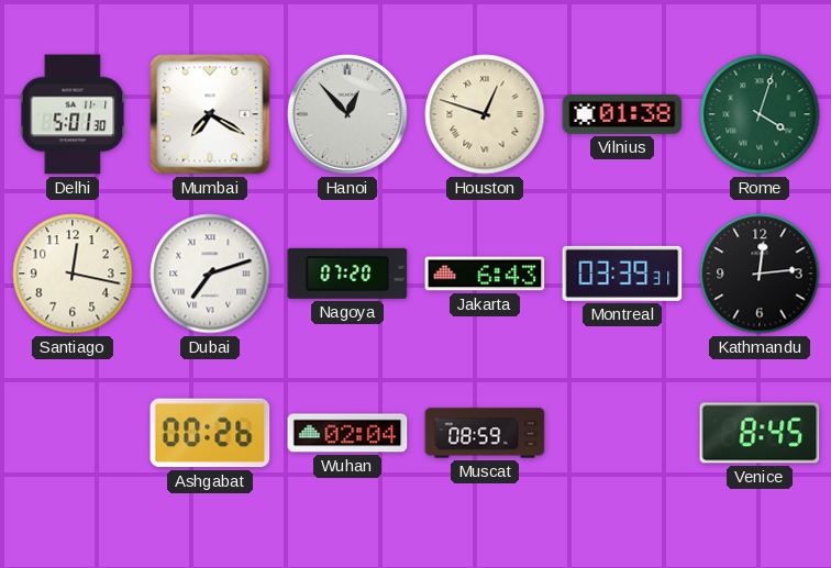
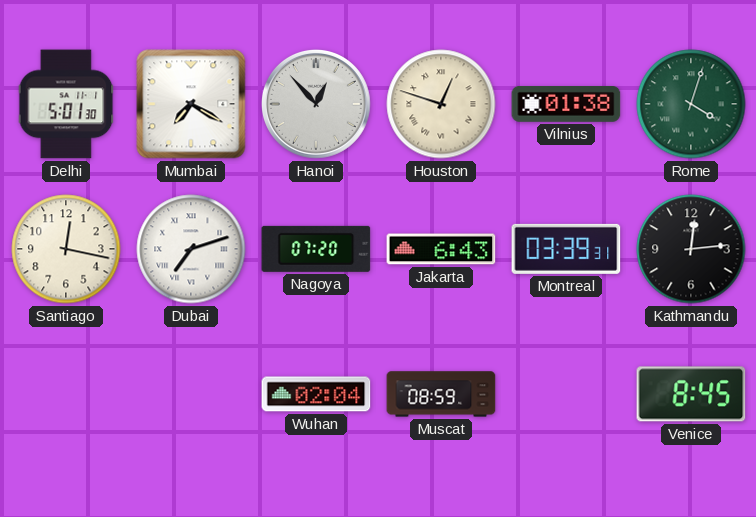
Ashgabat: 00:26 -> none (210, 433)
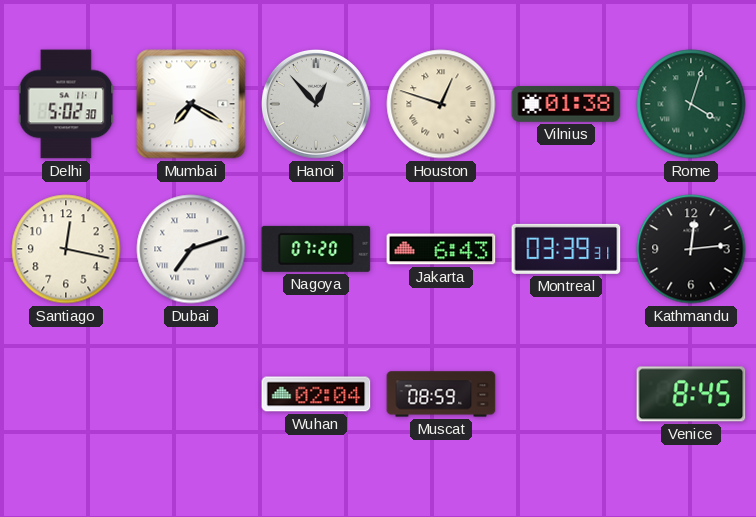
Delhi: 5:01 -> 5:02 (66, 104)
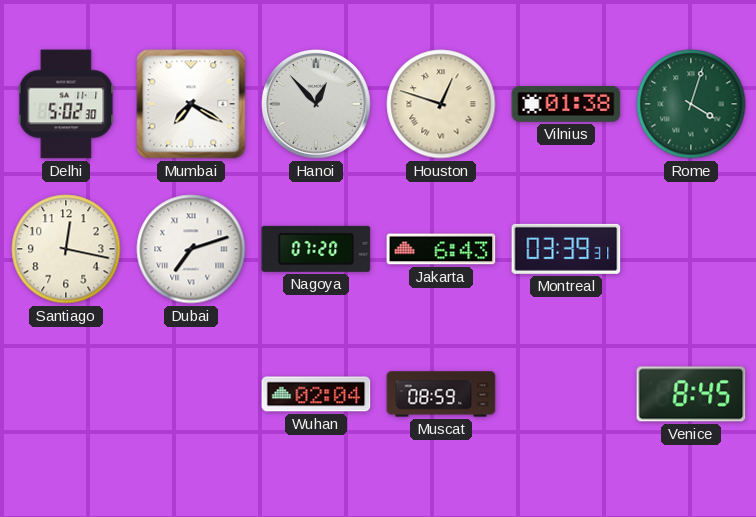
Kathmandu: 12:14 -> none (691, 249)
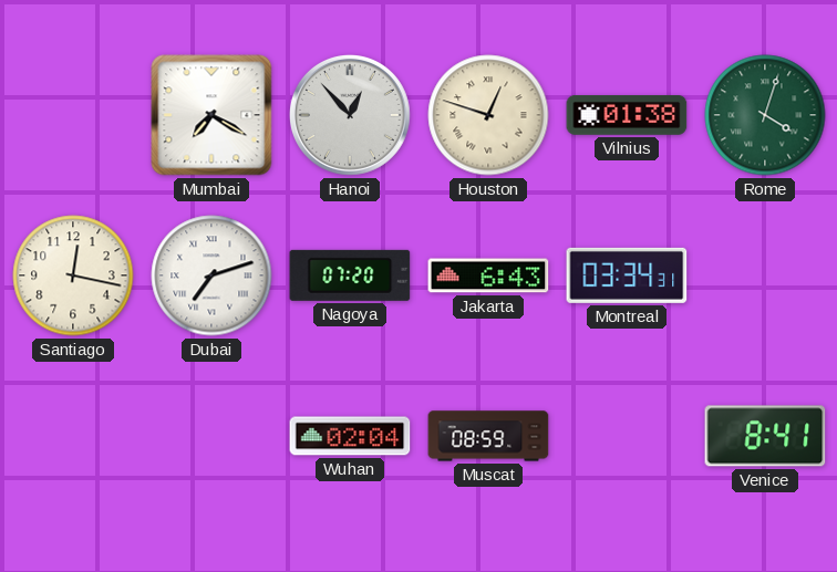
Delhi: 5:02 -> none (66, 104)
Montreal: 03:39 -> 03:34 (627, 275)
Venice: 8:45 -> 8:41 (765, 436)
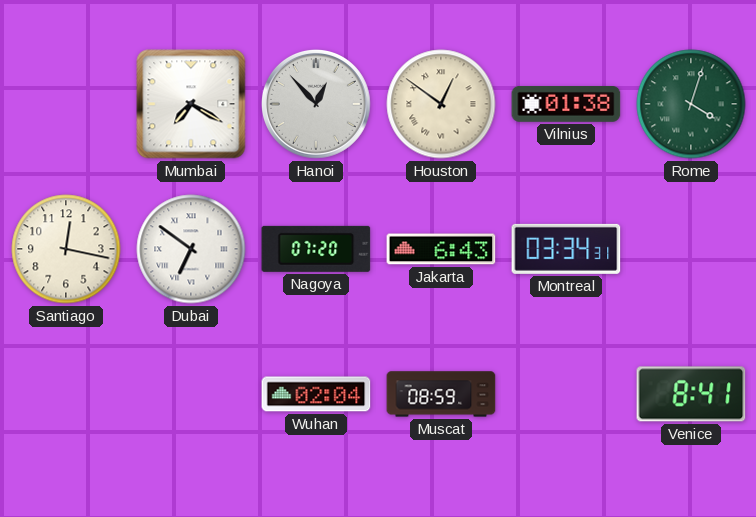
Houston: 12:48 -> 12:51 (441, 104)
Dubai: 7:12 -> 6:51 (191, 249)
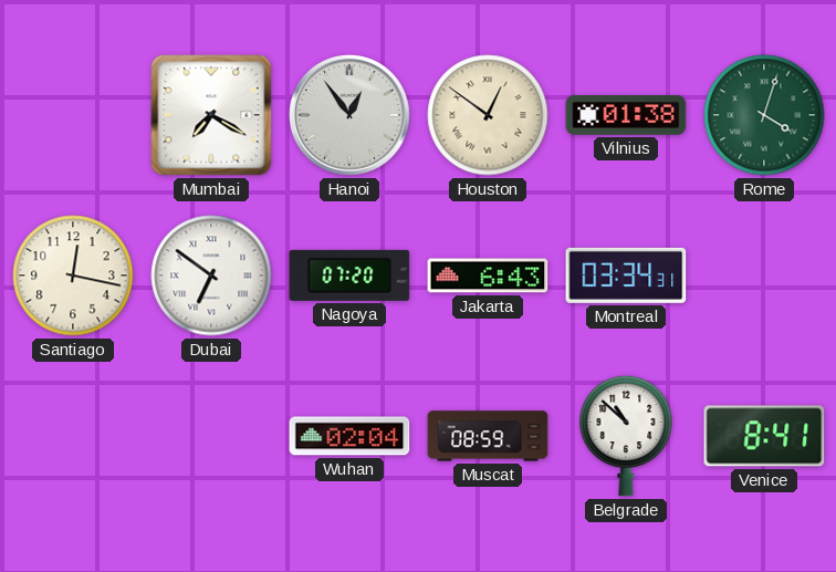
Hanoi: 12:53 -> 12:54 (351, 116)
Belgrade: none -> 10:52 (626, 436)
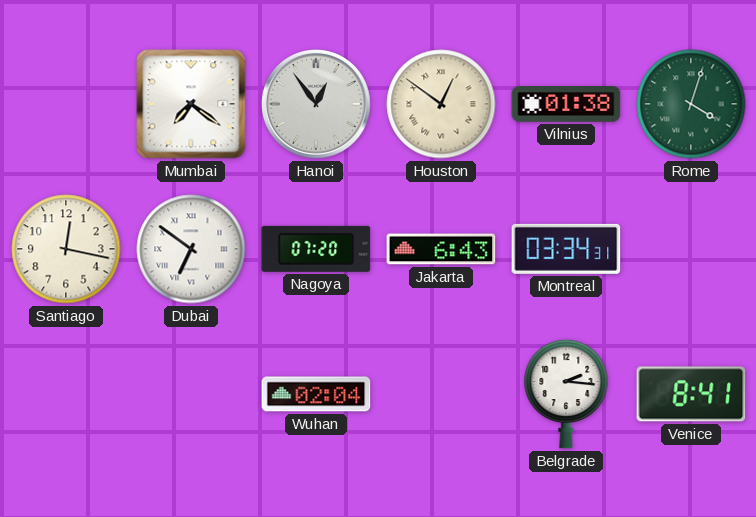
Mumbai: 7:20 -> 7:21 (191, 104)
Muscat: 08:59 -> none (488, 436)
Belgrade: 10:52 -> 2:16 (566, 394)
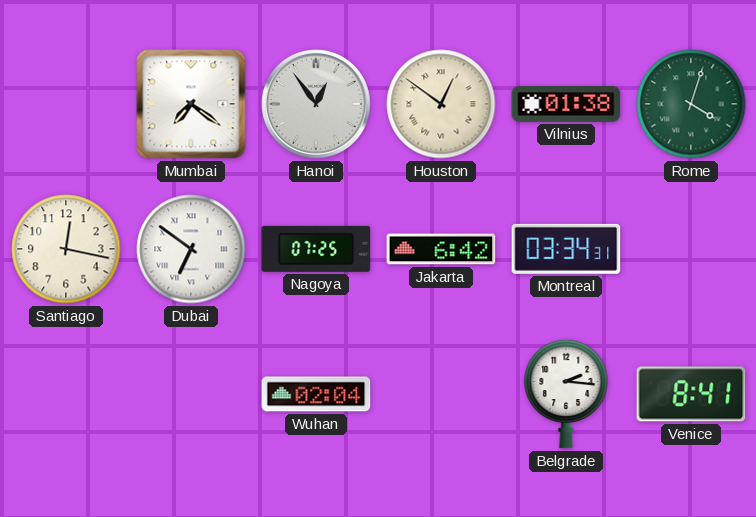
Nagoya: 07:20 -> 07:25 (316, 249)
Jakarta: 6:43 -> 6:42 (441, 249)
